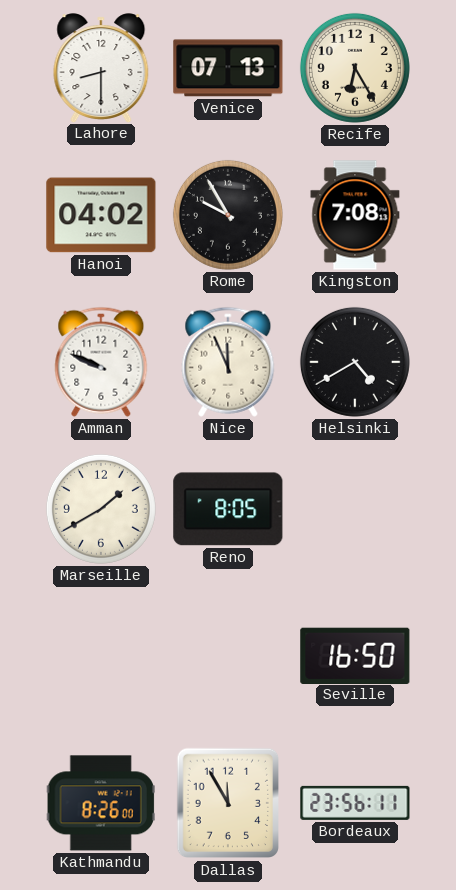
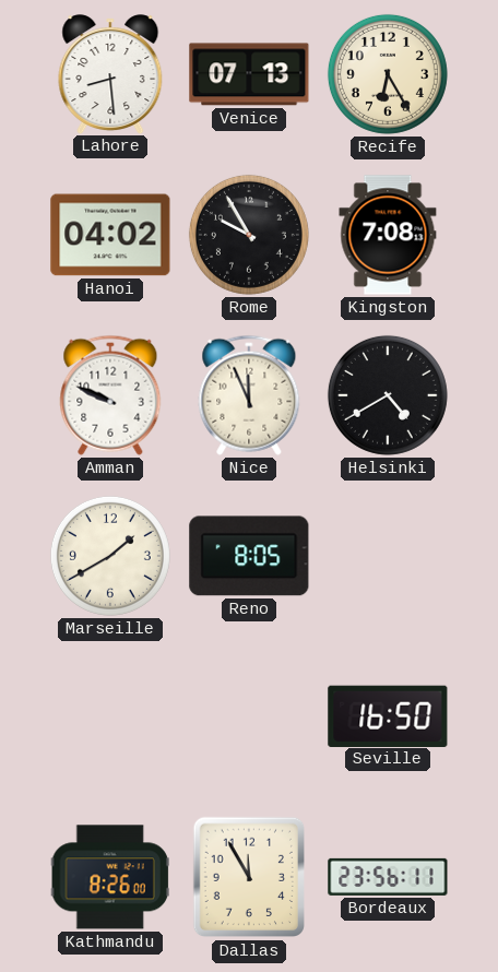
Lahore: 8:30 -> 8:29 (110, 74)
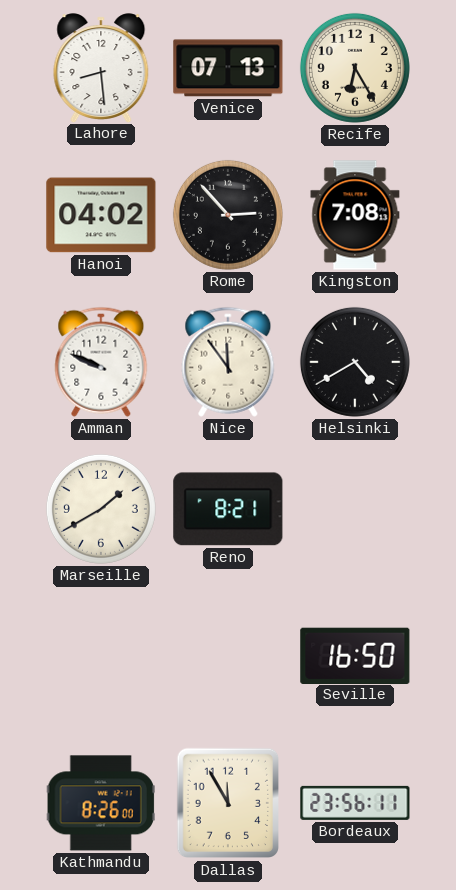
Rome: 9:55 -> 2:53 (228, 215)
Nice: 11:56 -> 11:54 (228, 362)
Reno: 8:05 -> 8:21 (228, 509)
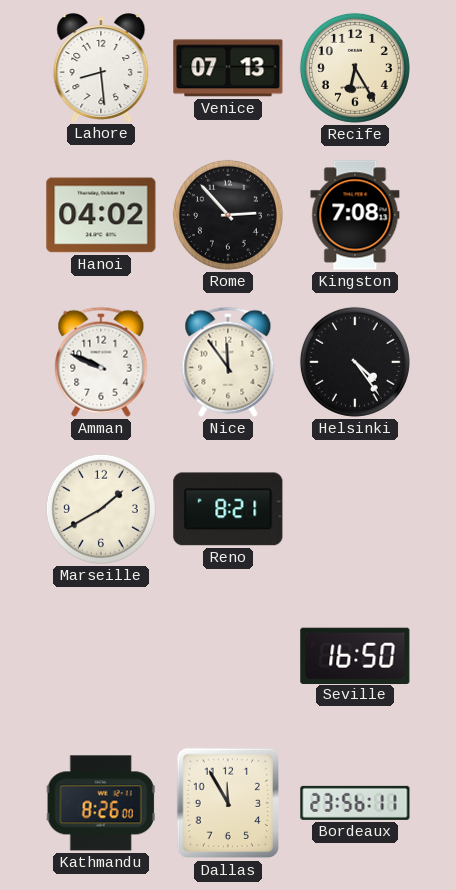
Helsinki: 4:40 -> 4:24 (355, 362)
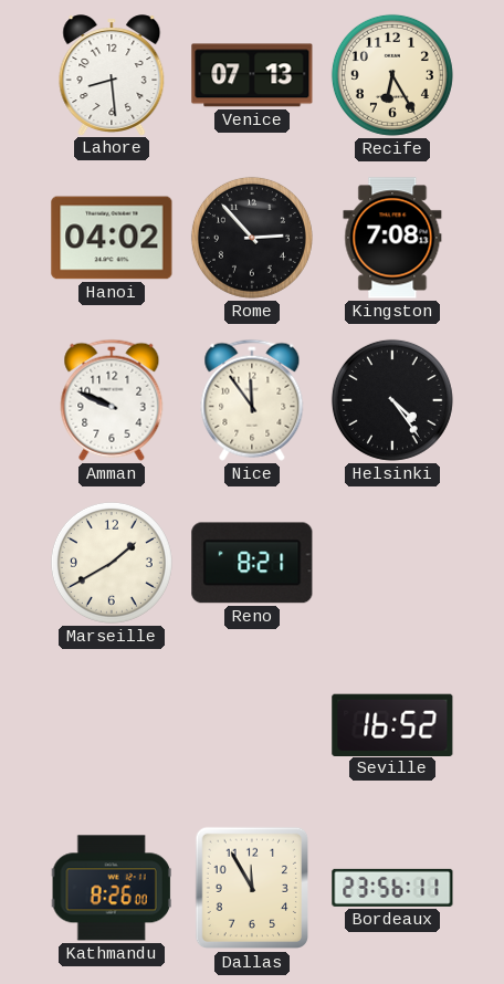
Seville: 16:50 -> 16:52 (392, 724)
